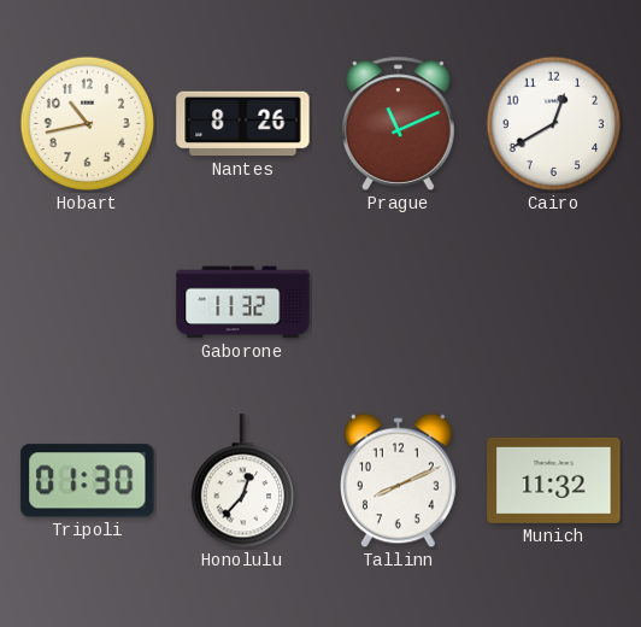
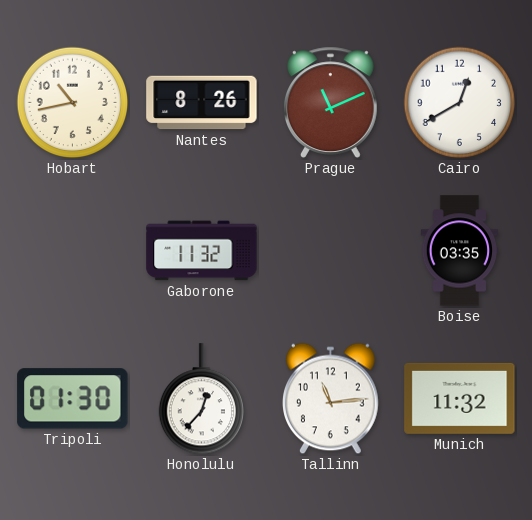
Boise: none -> 03:35 (460, 251)
Tallinn: 8:11 -> 11:14 (331, 399)
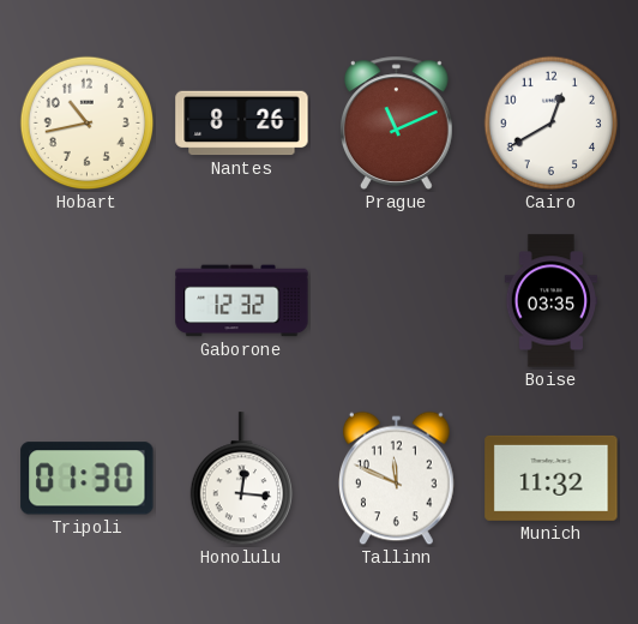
Gaborone: 11:32 -> 12:32 (242, 301)
Honolulu: 12:37 -> 12:16 (241, 479)
Tallinn: 11:14 -> 11:49 (397, 479)
